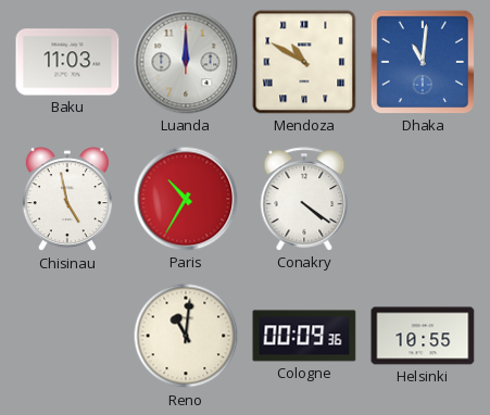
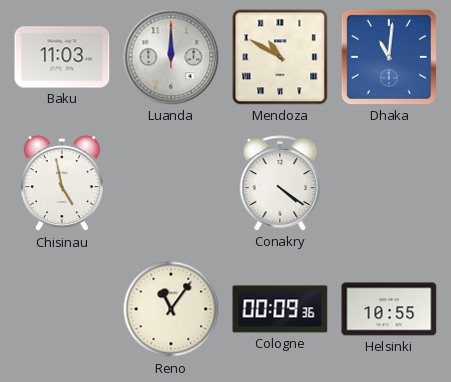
Paris: 10:35 -> none (186, 199)
Reno: 11:01 -> 11:06 (171, 309)
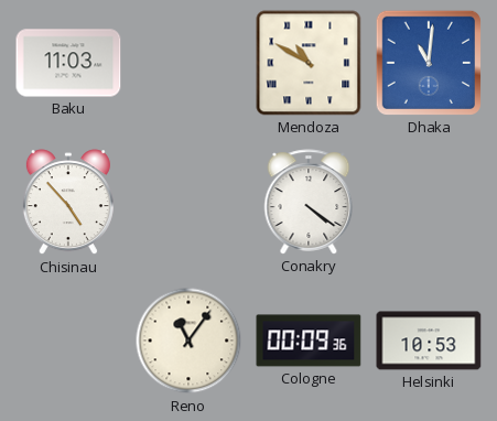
Luanda: 12:00 -> none (171, 57)
Chisinau: 4:58 -> 4:53 (68, 203)
Helsinki: 10:55 -> 10:53 (429, 341)
